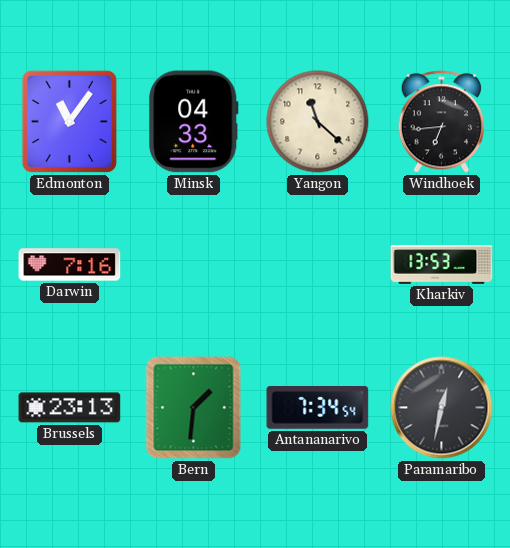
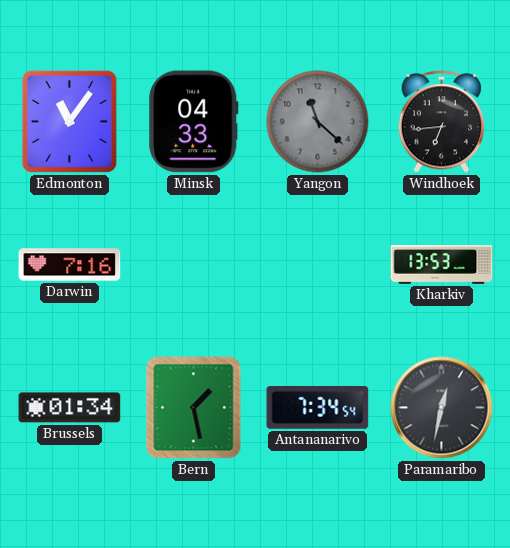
Yangon dial: cream -> grey (318, 122)
Brussels: 23:13 -> 01:34 (70, 408)
Bern: 1:31 -> 1:28 (194, 408)
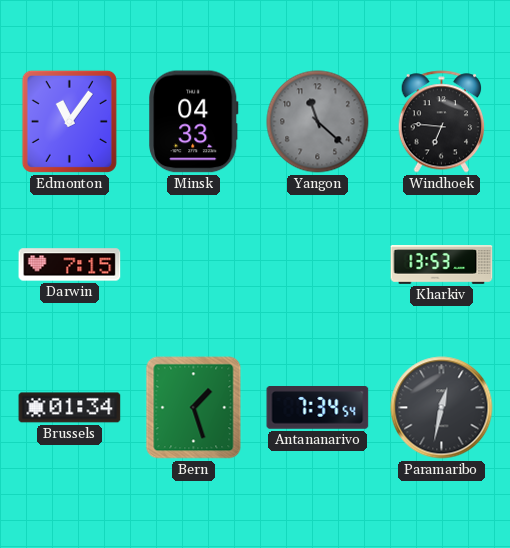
Windhoek: 6:44 -> 6:46 (442, 122)
Darwin: 7:16 -> 7:15 (70, 265)
Bern: 1:28 -> 1:27 (194, 408)
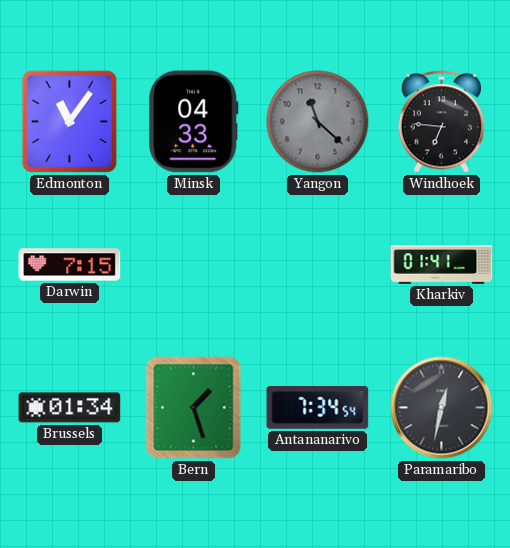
Kharkiv: 13:53 -> 01:41 (442, 265)
